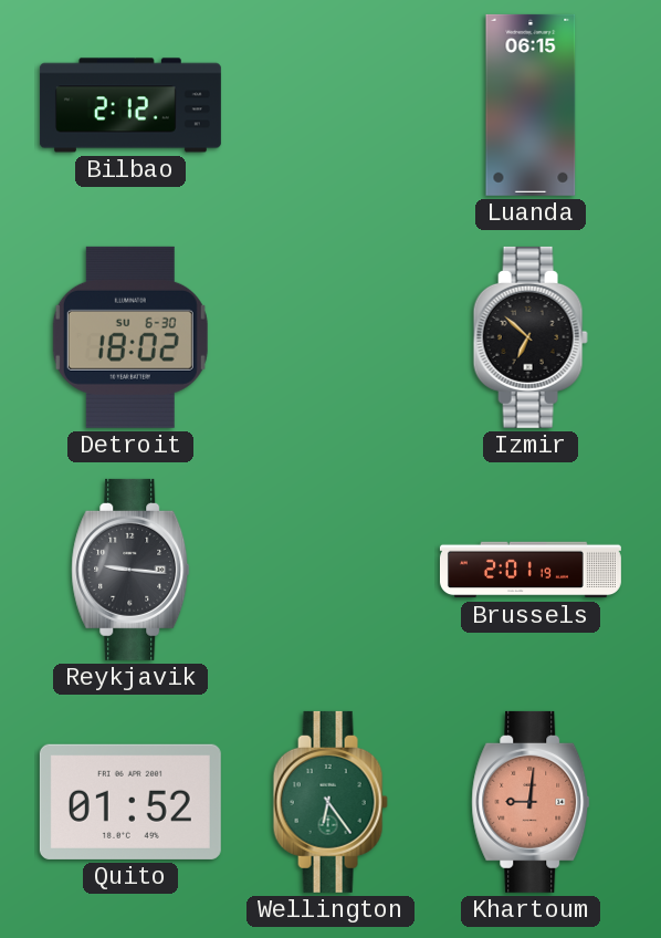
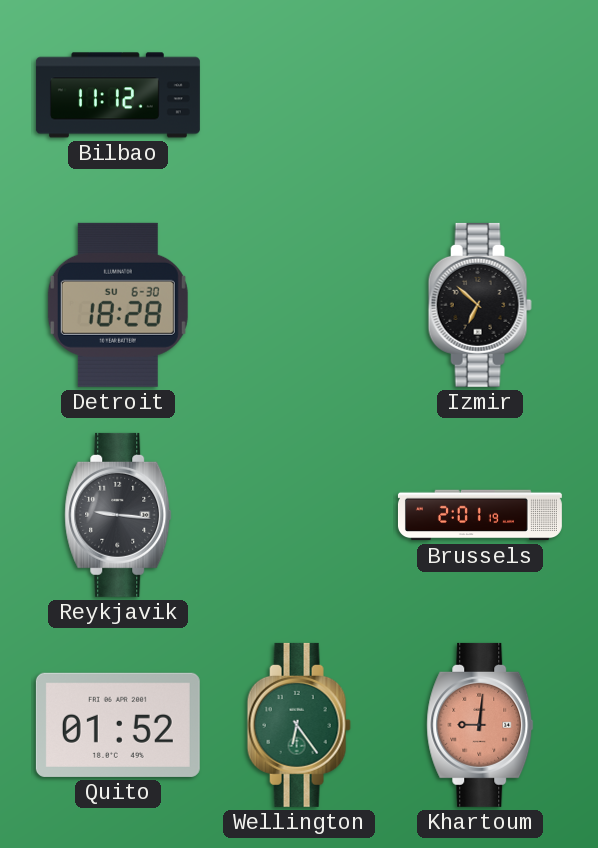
Bilbao: 2:12 -> 11:12 (118, 95)
Luanda: 06:15 -> none (531, 105)
Detroit: 18:02 -> 18:28 (118, 305)
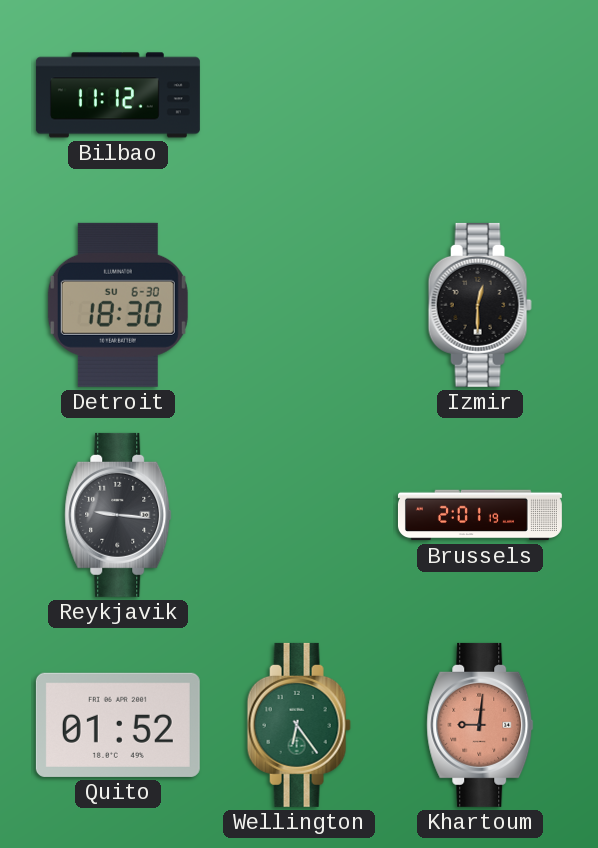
Detroit: 18:28 -> 18:30 (118, 305)
Izmir: 6:52 -> 12:30 (480, 305)
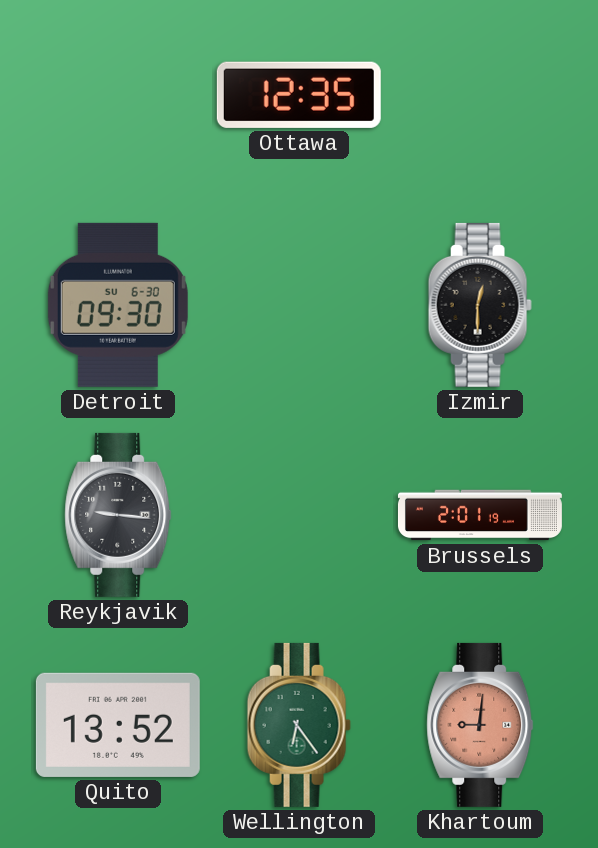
Bilbao: 11:12 -> none (118, 95)
Ottawa: none -> 12:35 (299, 95)
Detroit: 18:30 -> 09:30 (118, 305)
Quito: 01:52 -> 13:52 (118, 725)
